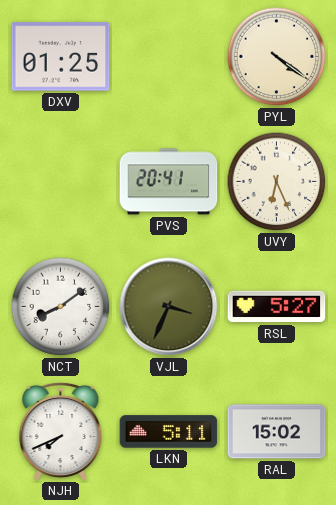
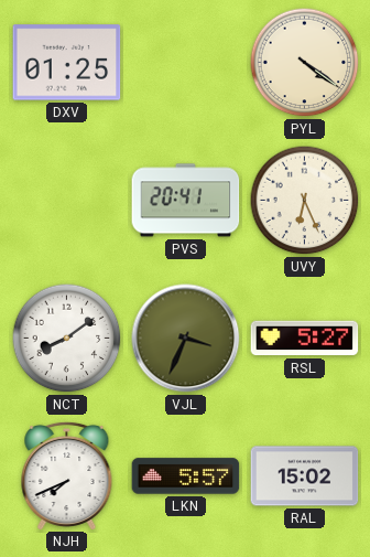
LKN: 5:11 -> 5:57 (186, 476)
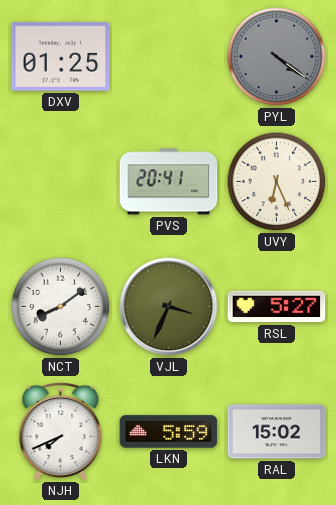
PYL dial: cream -> grey (277, 57)
LKN: 5:57 -> 5:59 (169, 432)
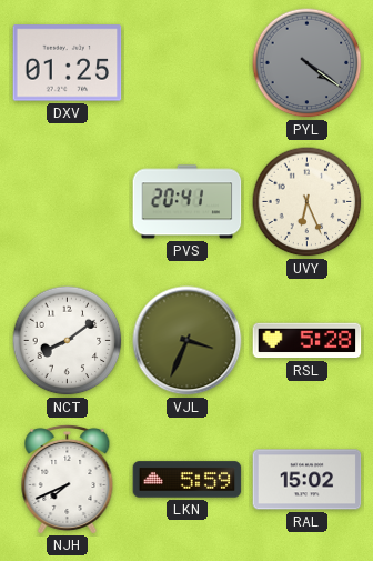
RSL: 5:27 -> 5:28 (308, 341)
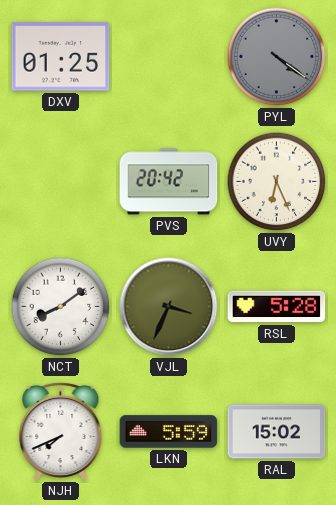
PVS: 20:41 -> 20:42 (169, 182)
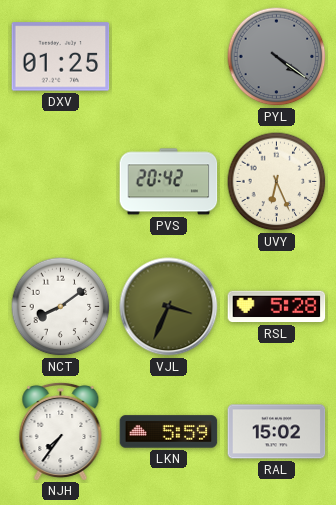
NJH: 7:41 -> 7:36 (61, 431)
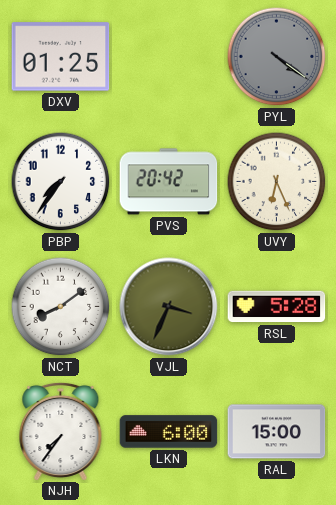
PBP: none -> 7:36 (61, 182)
LKN: 5:59 -> 6:00 (169, 432)
RAL: 15:02 -> 15:00 (277, 432)
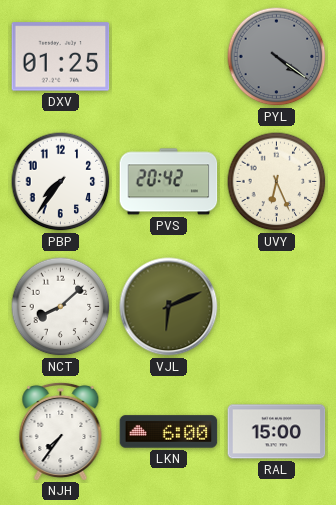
NCT: 8:09 -> 8:08 (61, 307)
VJL: 3:34 -> 6:11 (169, 307)
RSL: 5:28 -> none (277, 307)
